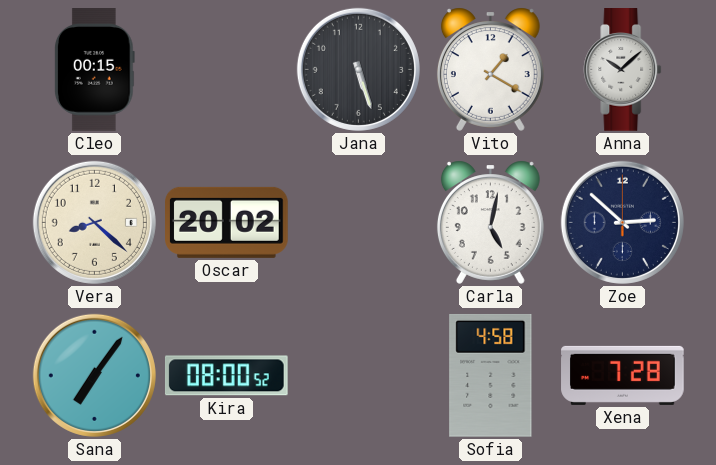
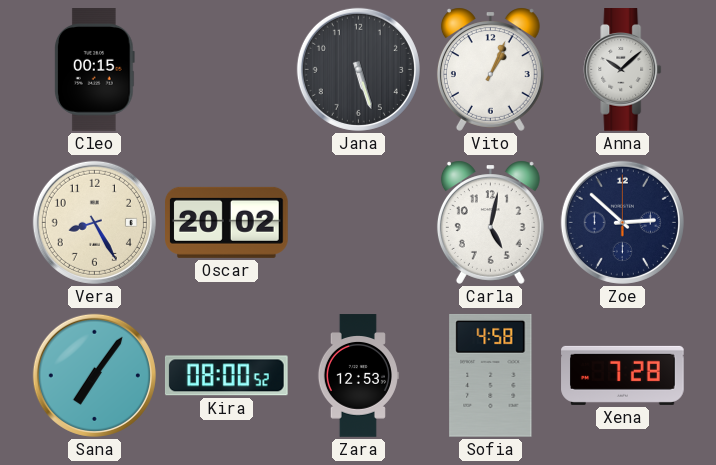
Vito: 1:20 -> 1:04 (490, 69)
Vera: 8:22 -> 8:25 (94, 222)
Zara: none -> 12:53 (357, 376)
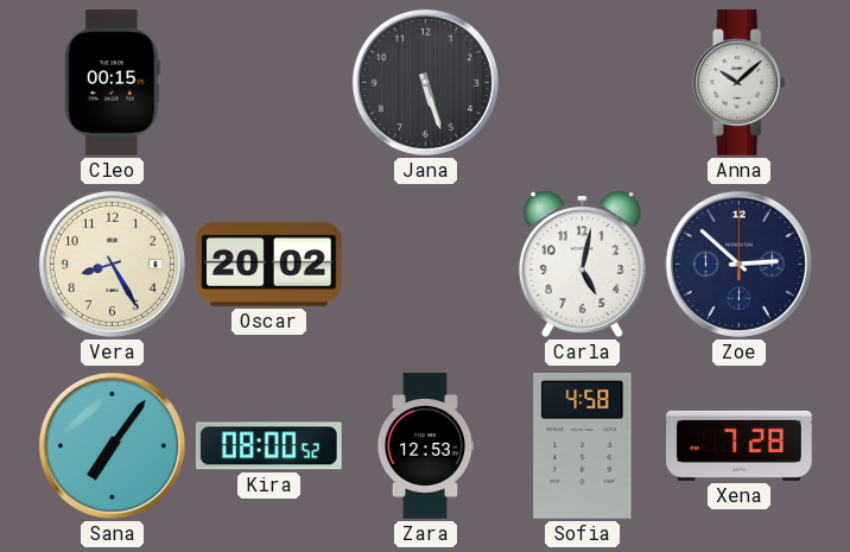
Vito: 1:04 -> none (490, 69)
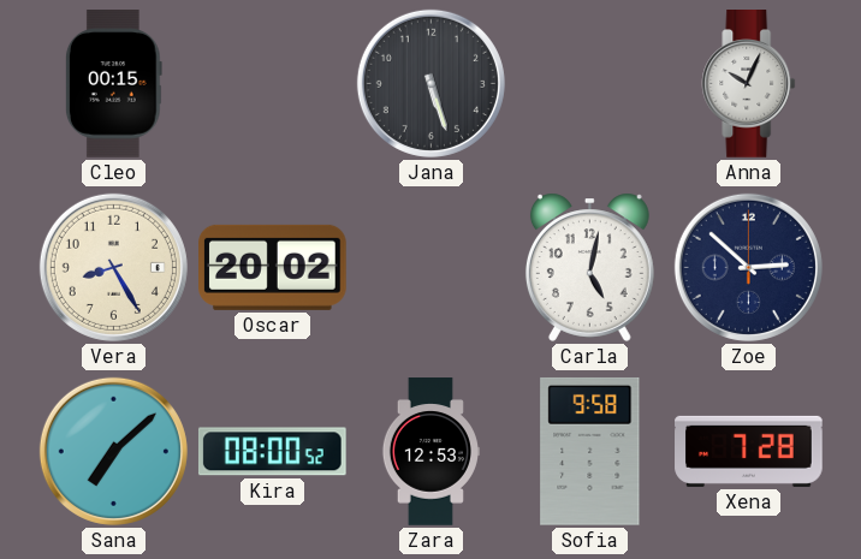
Anna: 10:08 -> 10:04 (749, 84)
Sana: 7:06 -> 7:08 (113, 451)
Sofia: 4:58 -> 9:58 (590, 451)
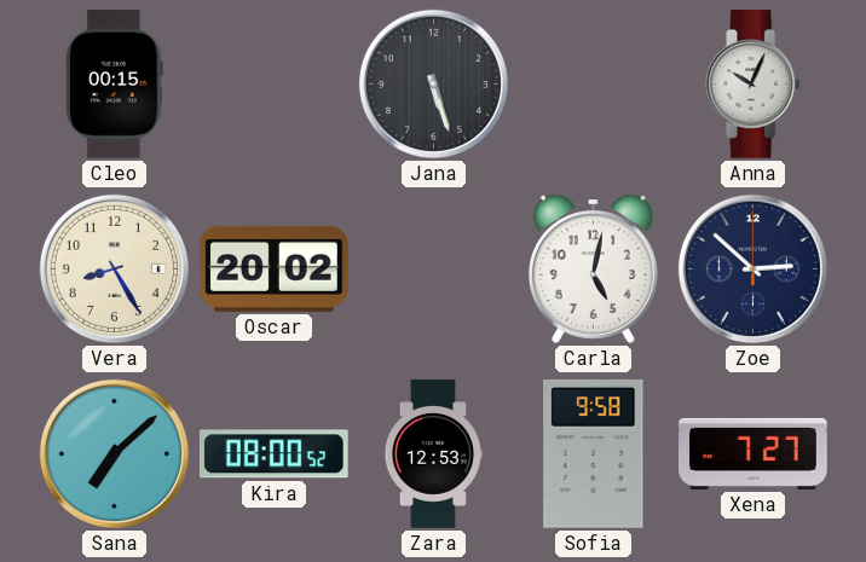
Xena: 7:28 -> 7:27 (754, 453)
